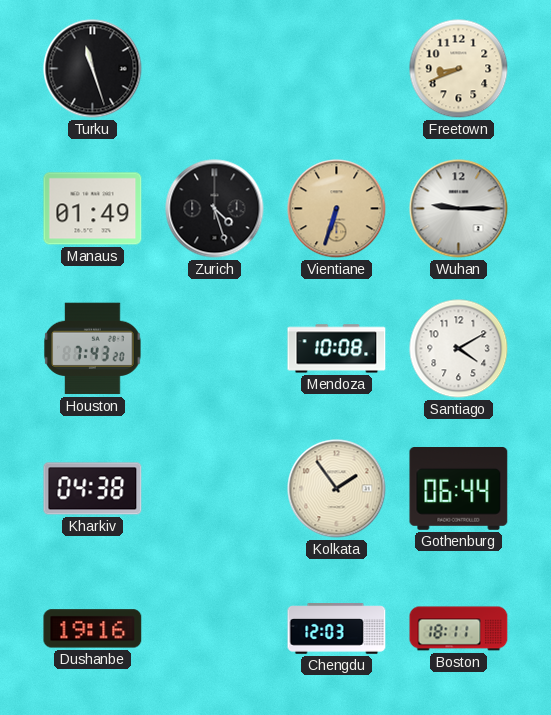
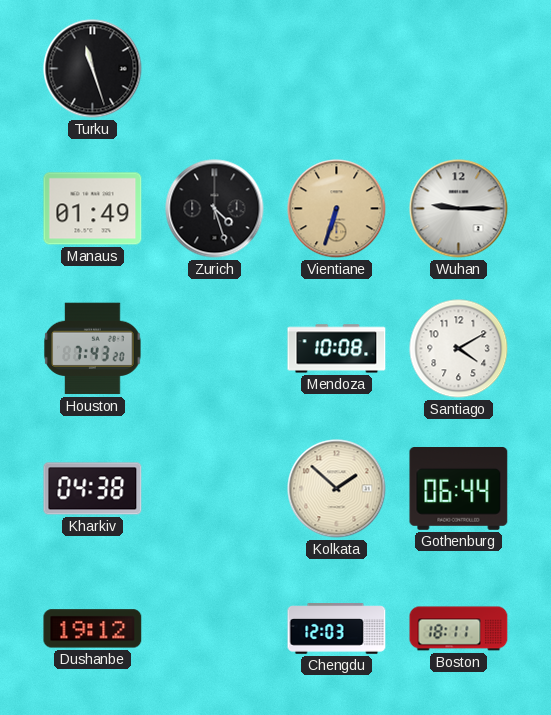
Freetown: 8:41 -> none (459, 69)
Kolkata: 1:54 -> 1:52 (337, 489)
Dushanbe: 19:16 -> 19:12 (93, 629)
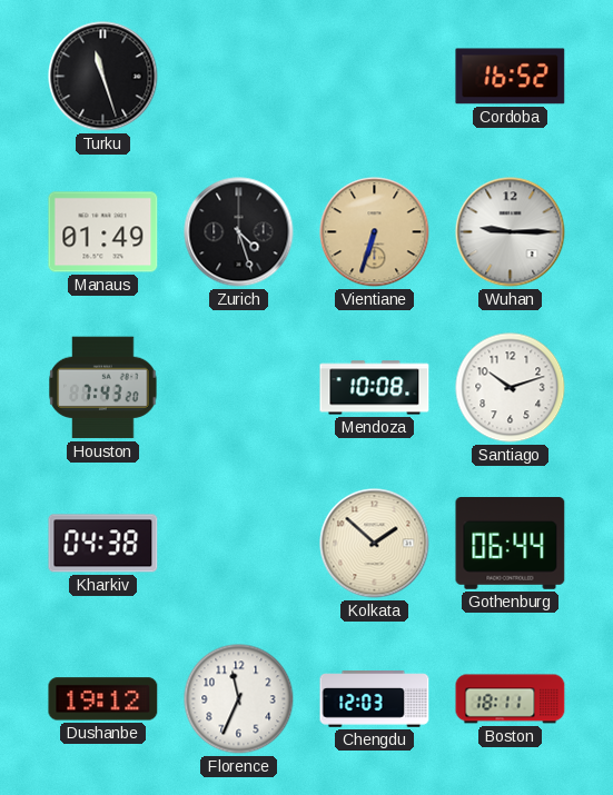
Cordoba: none -> 16:52 (511, 77)
Santiago: 4:10 -> 10:12 (511, 388)
Florence: none -> 11:34 (239, 699)
